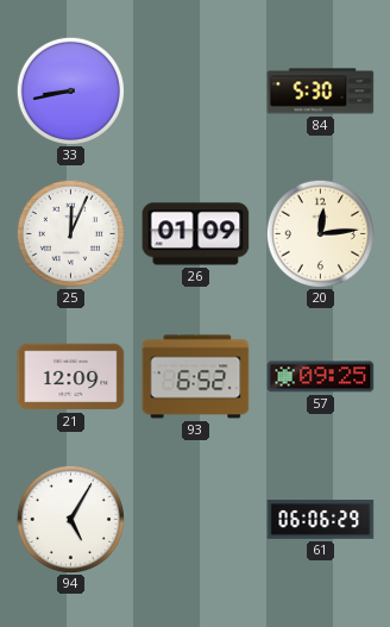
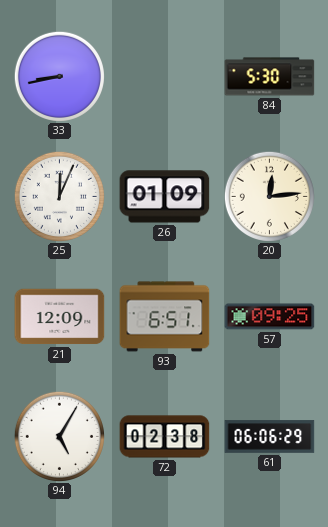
93: 6:52 -> 6:51 (165, 317)
72: none -> 02:38 (165, 437)
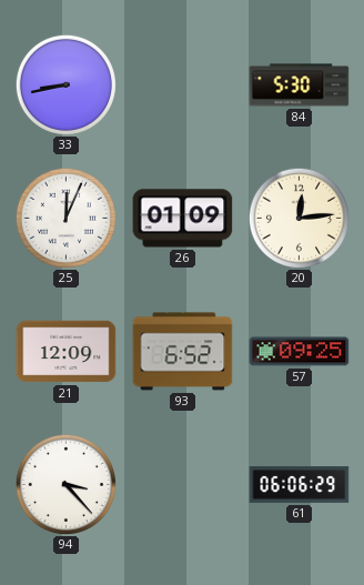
93: 6:51 -> 6:52 (183, 352)
94: 5:05 -> 3:23 (65, 484)
72: 02:38 -> none (165, 437)
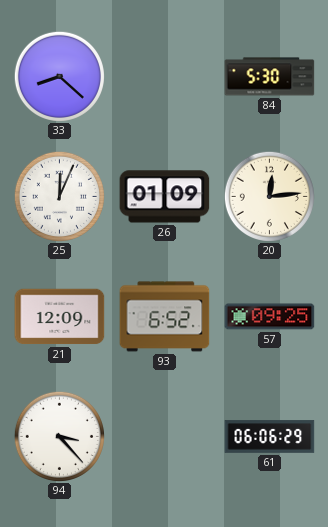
33: 8:43 -> 8:22 (59, 76)
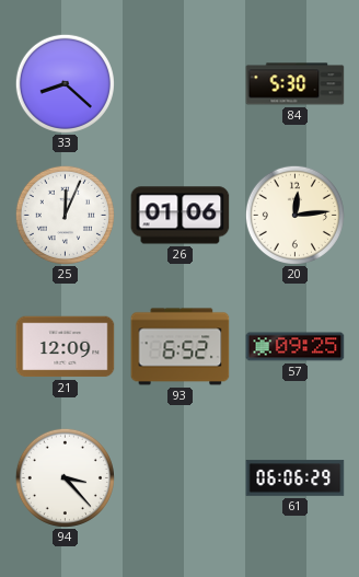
26: 01:09 -> 01:06 (181, 216)
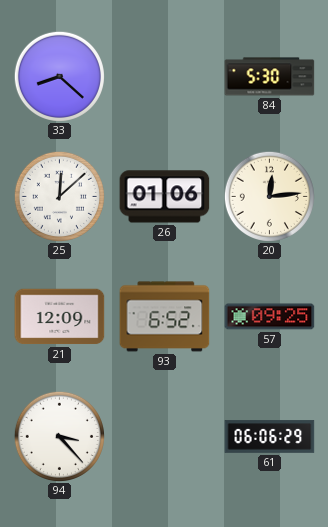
25: 12:04 -> 12:08 (59, 196)
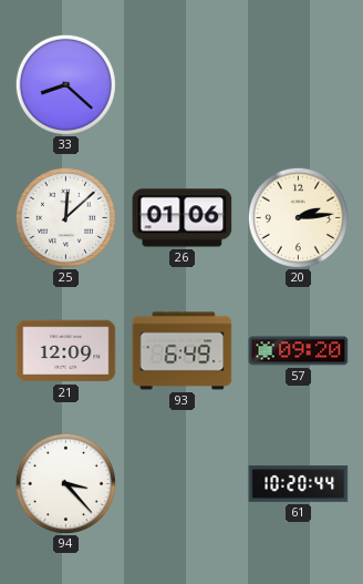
84: 5:30 -> none (270, 77)
20: 12:14 -> 2:14 (298, 217)
93: 6:52 -> 6:49 (183, 351)
57: 09:25 -> 09:20 (299, 351)
61: 06:06 -> 10:20 (299, 484)
